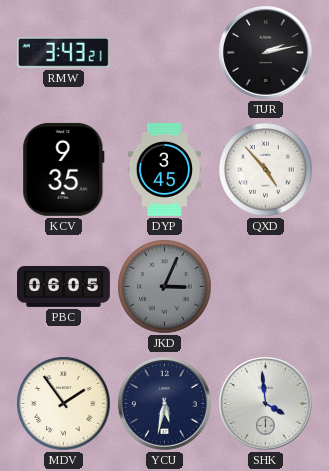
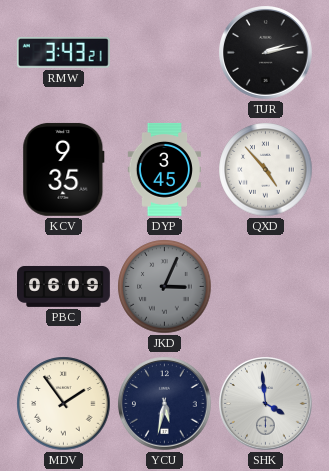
PBC: 06:05 -> 06:09 (64, 286)
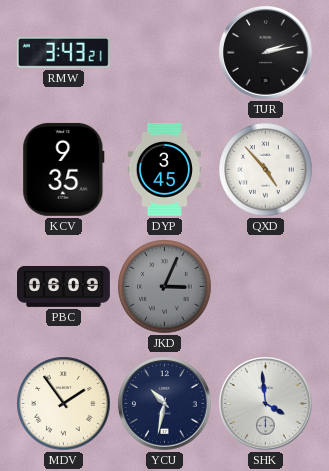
YCU: 5:32 -> 10:32 (165, 404)
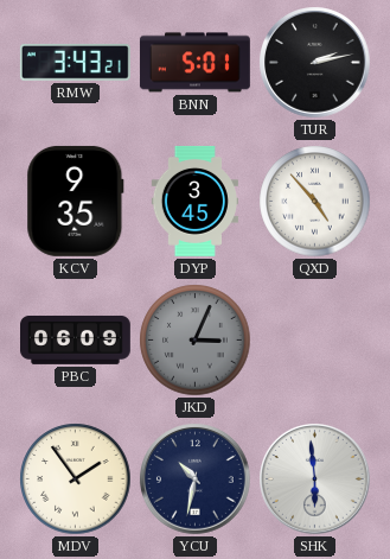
BNN: none -> 5:01 (194, 63)
SHK: 3:59 -> 5:59 (315, 479)
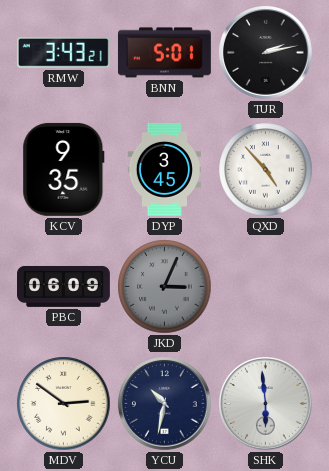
MDV: 1:54 -> 2:51 (64, 404)
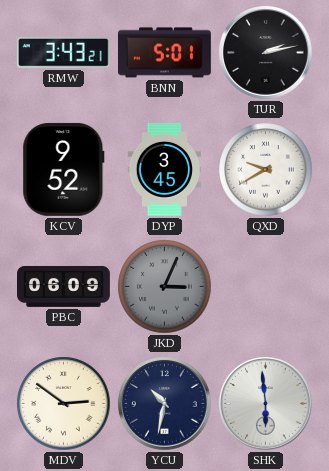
KCV: 9:35 -> 9:52 (64, 169)
QXD: 4:53 -> 9:40 (266, 170)
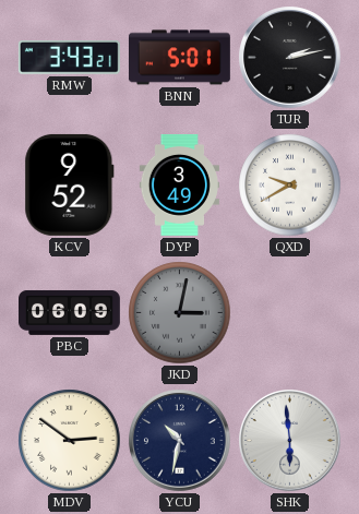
DYP: 3:45 -> 3:49 (179, 184)
JKD: 3:04 -> 3:02 (180, 313)
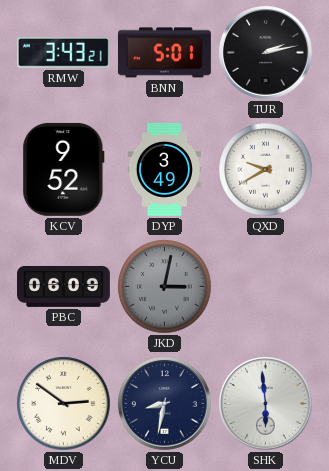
YCU: 10:32 -> 8:32 (165, 404)
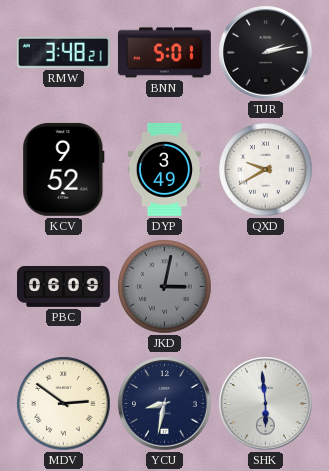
RMW: 3:43 -> 3:48 (63, 52)
